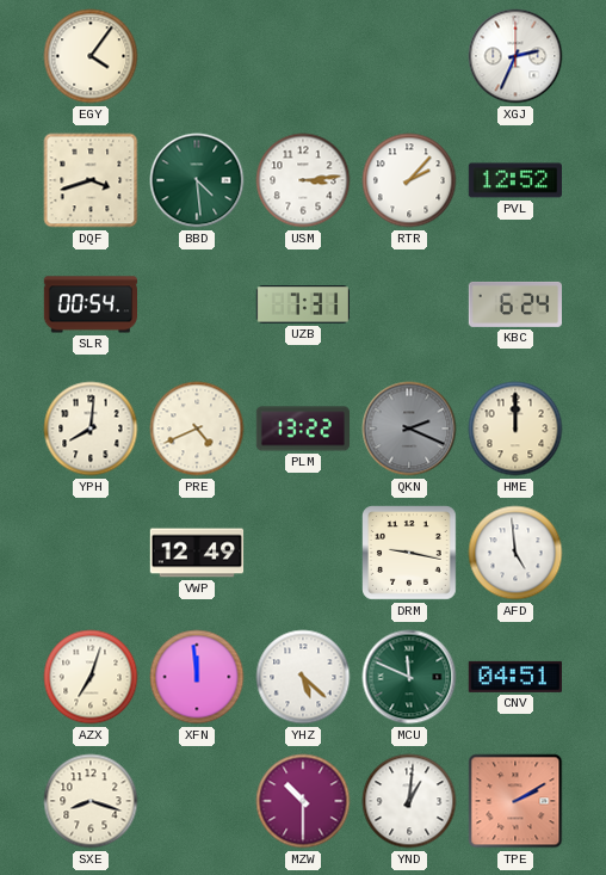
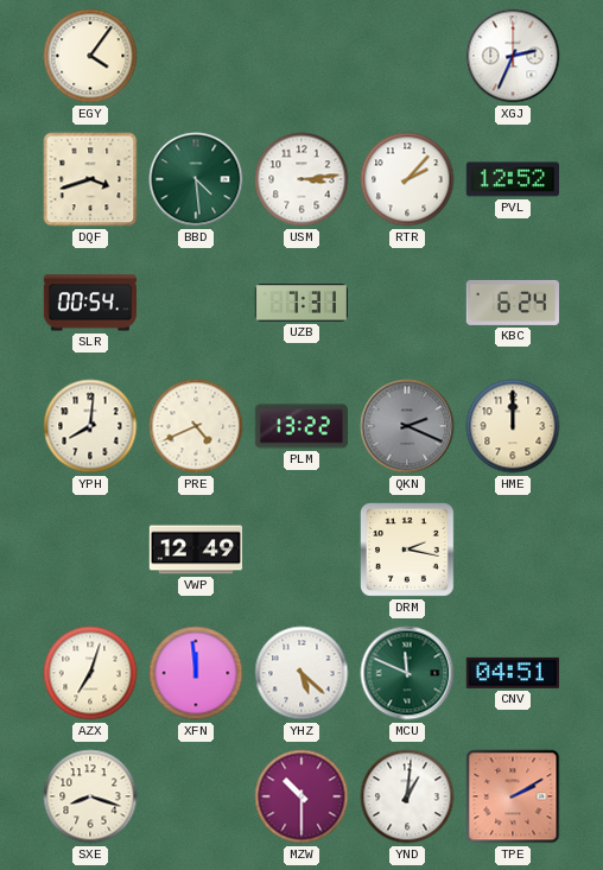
DRM: 9:17 -> 2:17 (408, 551)
AFD: 4:59 -> none (515, 553)
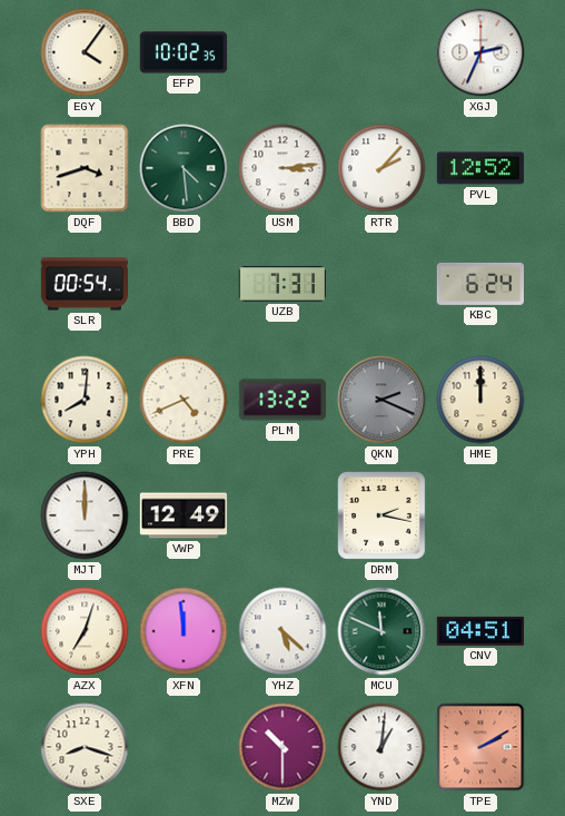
EFP: none -> 10:02 (184, 52)
MJT: none -> 12:00 (85, 515)
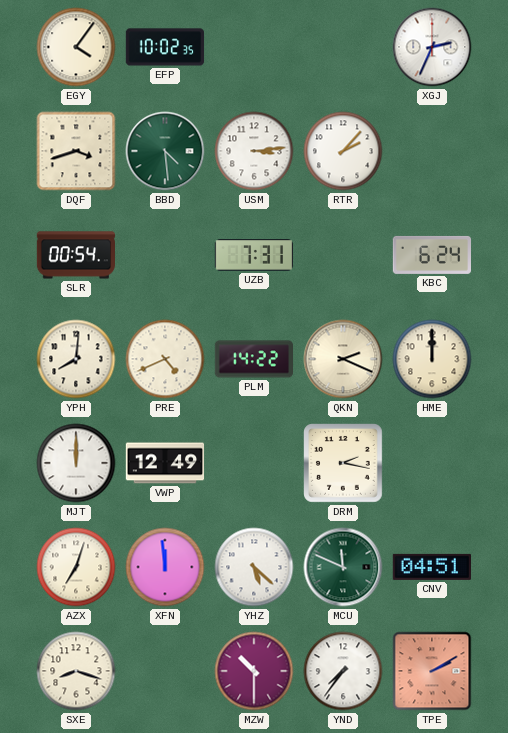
PVL: 12:52 -> none (479, 168)
PLM: 13:22 -> 14:22 (254, 359)
QKN dial: grey -> cream (343, 359)
YND: 1:01 -> 7:36 (343, 671)
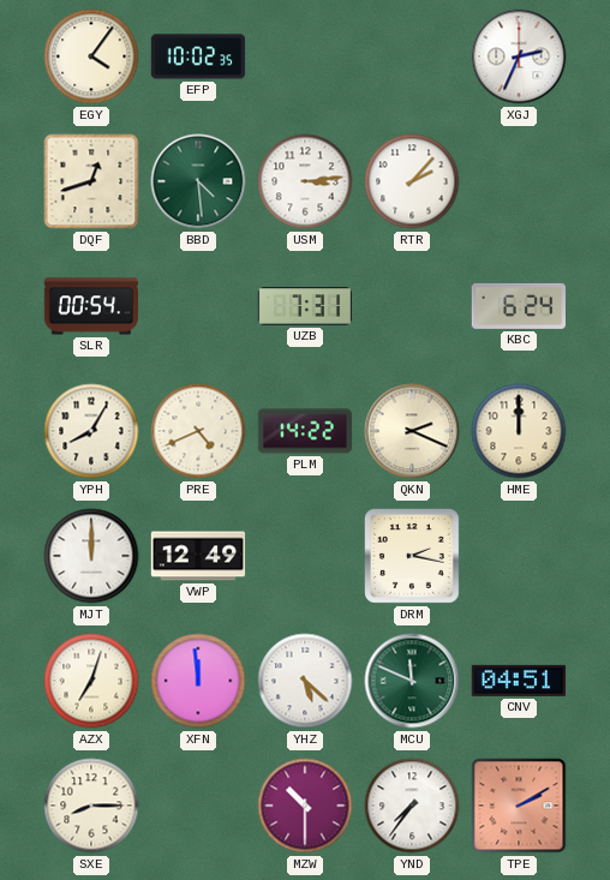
DQF: 3:42 -> 12:42 (91, 181)
YPH: 8:01 -> 8:05 (91, 431)
SXE: 8:18 -> 8:15 (91, 806)
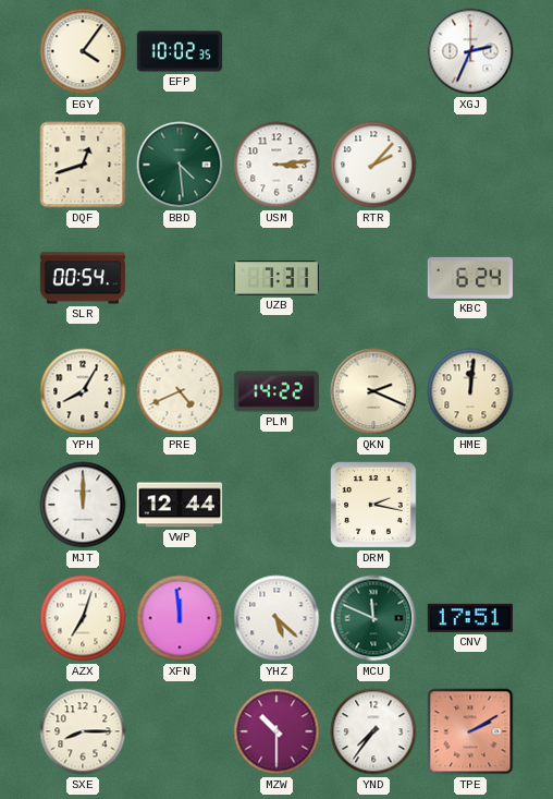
HME: 12:00 -> 12:01 (470, 391)
VWP: 12:49 -> 12:44 (180, 505)
CNV: 04:51 -> 17:51 (469, 618)
